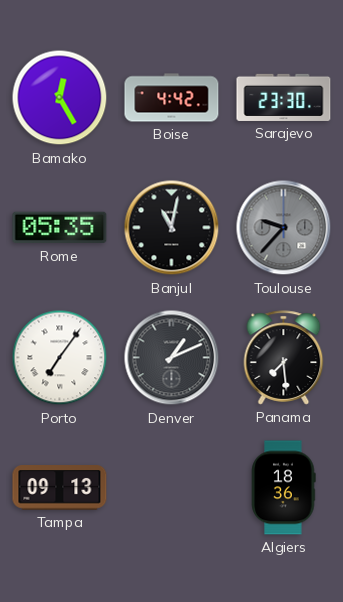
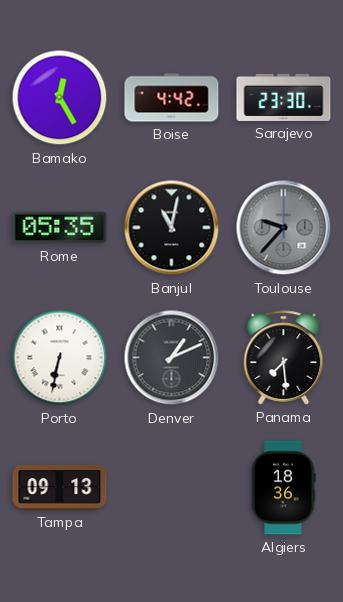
Porto: 7:06 -> 6:32 (60, 358)
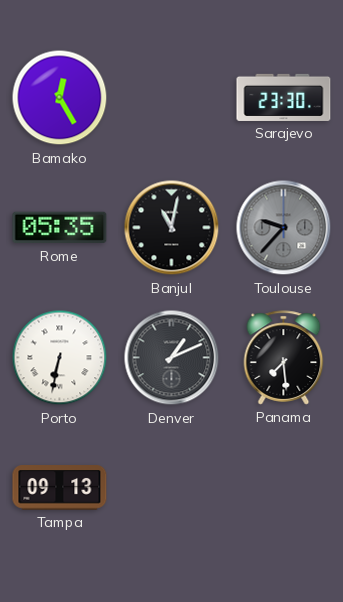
Boise: 4:42 -> none (172, 98)
Algiers: 18:36 -> none (284, 488)
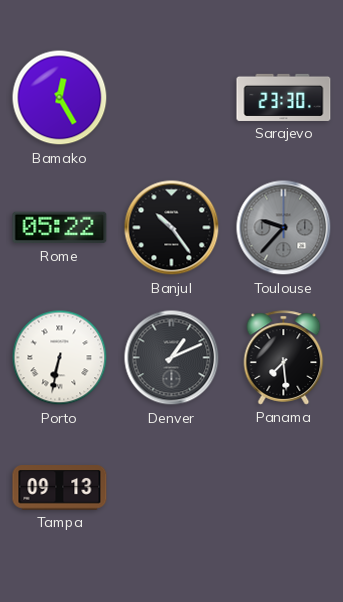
Rome: 05:35 -> 05:22 (60, 228)
Banjul: 11:02 -> 10:24 (172, 228)
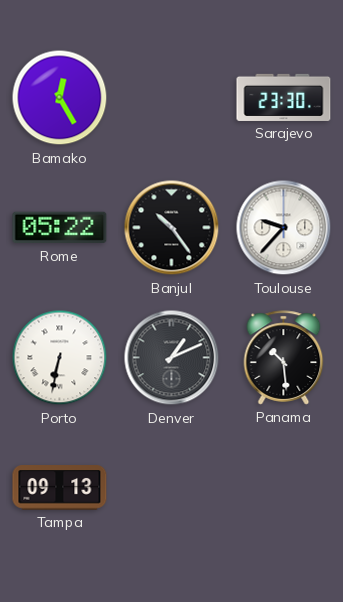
Toulouse dial: grey -> white (284, 228)
Panama: 7:29 -> 10:29 (284, 358)
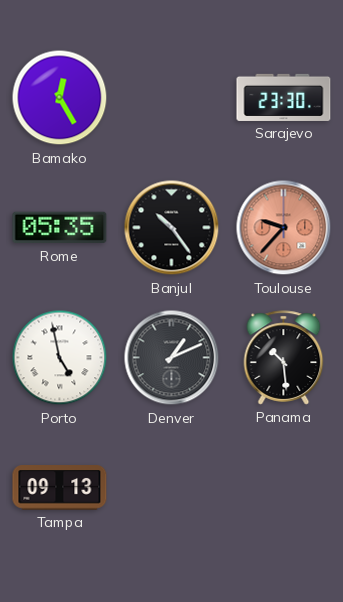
Rome: 05:22 -> 05:35 (60, 228)
Toulouse dial: white -> salmon (284, 228)
Porto: 6:32 -> 4:58 (60, 358)
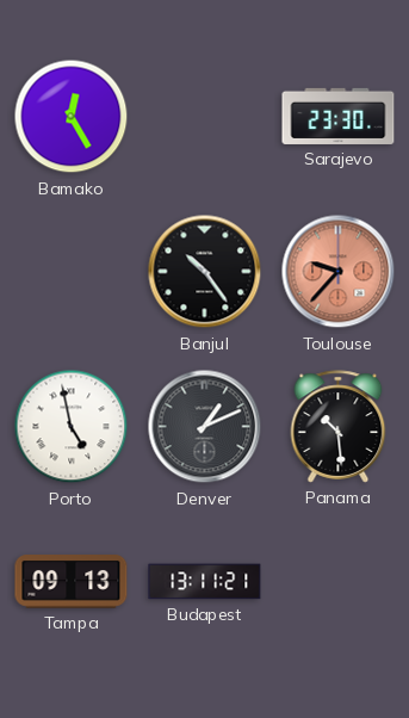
Rome: 05:35 -> none (60, 228)
Budapest: none -> 13:11 (205, 582)
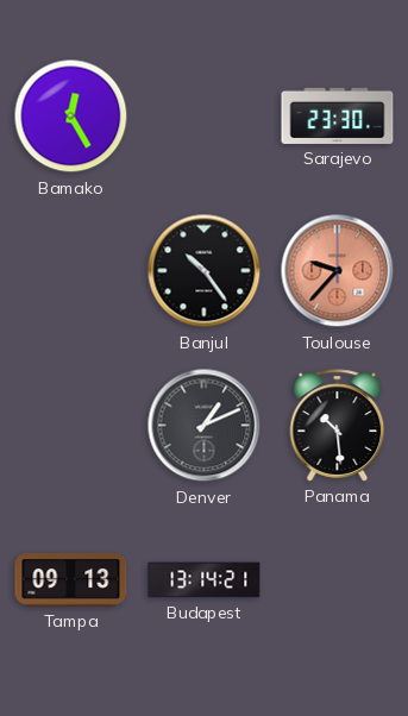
Porto: 4:58 -> none (72, 427)
Budapest: 13:11 -> 13:14 (205, 580)
